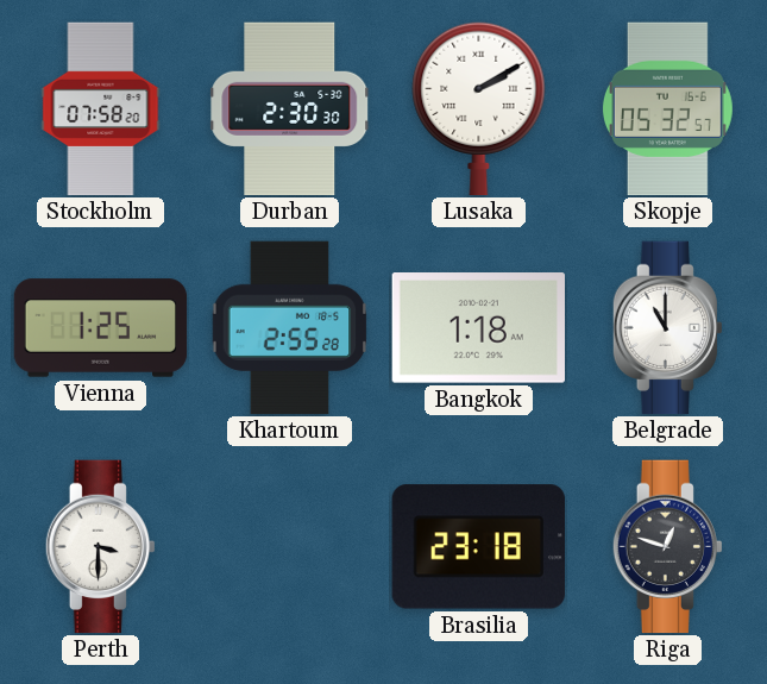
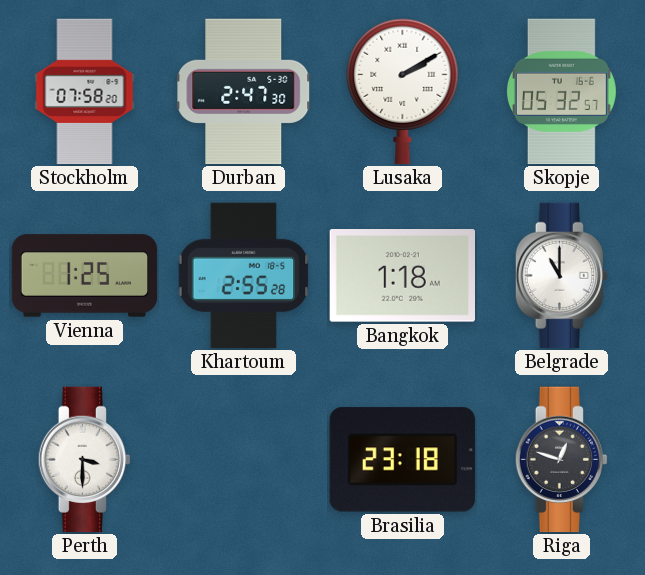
Durban: 2:30 -> 2:47 (244, 92)
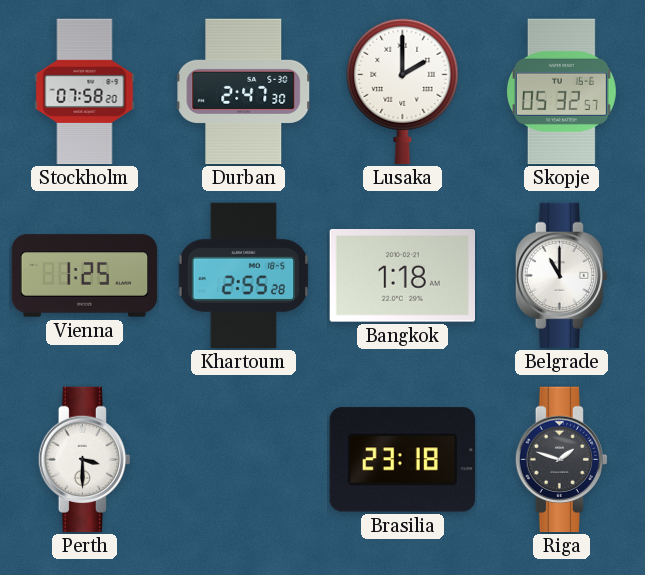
Lusaka: 2:10 -> 2:00 (403, 92)
Riga: 12:48 -> 1:48 (561, 460)
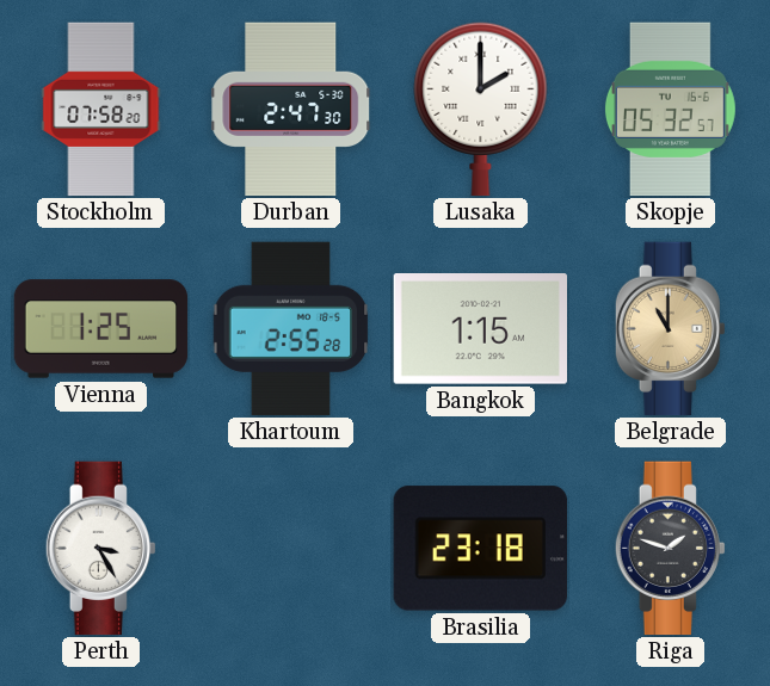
Bangkok: 1:18 -> 1:15 (480, 329)
Belgrade dial: white -> champagne (670, 329)
Perth: 3:30 -> 3:25 (100, 549)
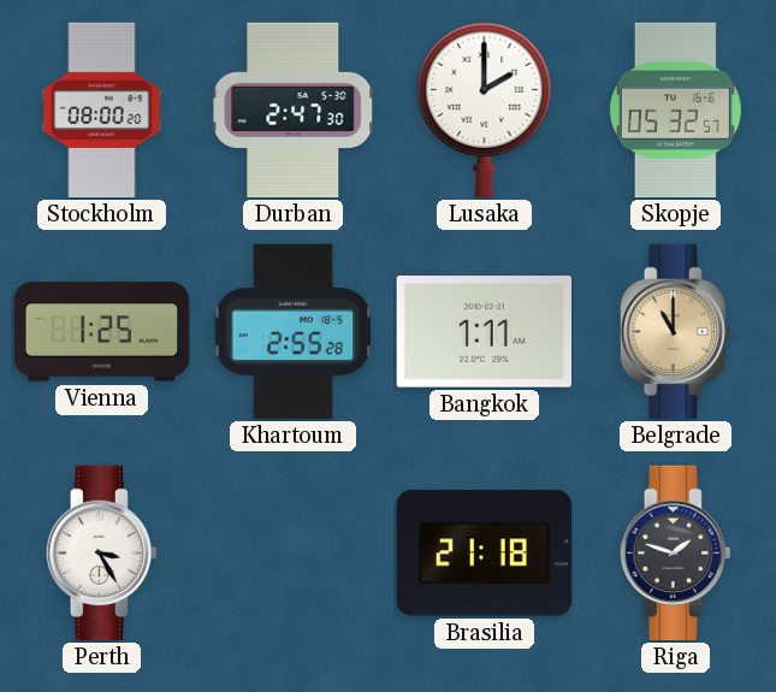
Stockholm: 07:58 -> 08:00 (102, 111)
Bangkok: 1:15 -> 1:11 (484, 332)
Brasilia: 23:18 -> 21:18 (484, 554)
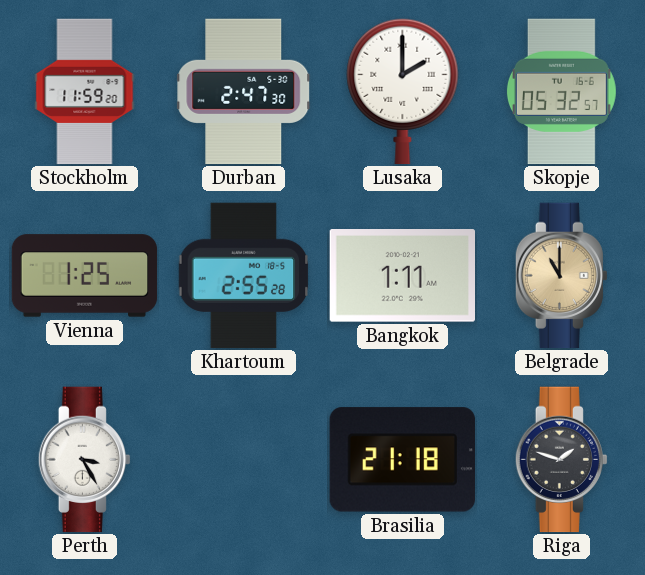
Stockholm: 08:00 -> 11:59 (85, 92)
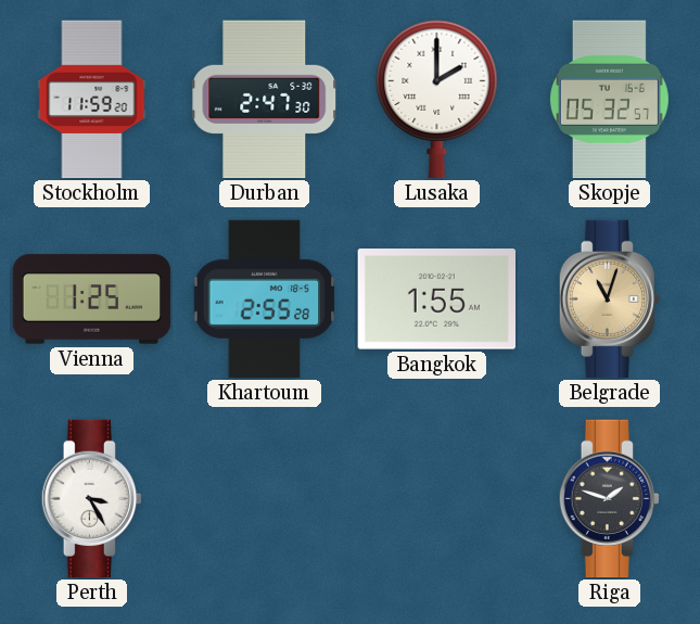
Bangkok: 1:11 -> 1:55 (436, 300)
Belgrade: 11:00 -> 11:03 (609, 300)
Brasilia: 21:18 -> none (402, 460)
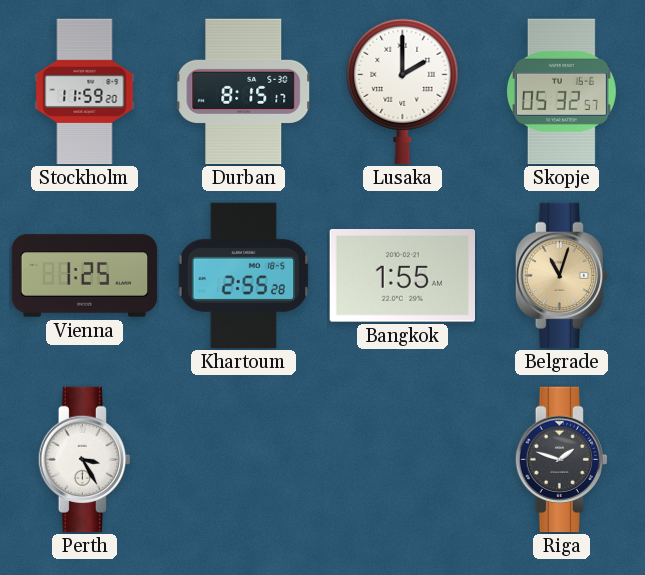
Durban: 2:47 -> 8:15 (244, 92)
